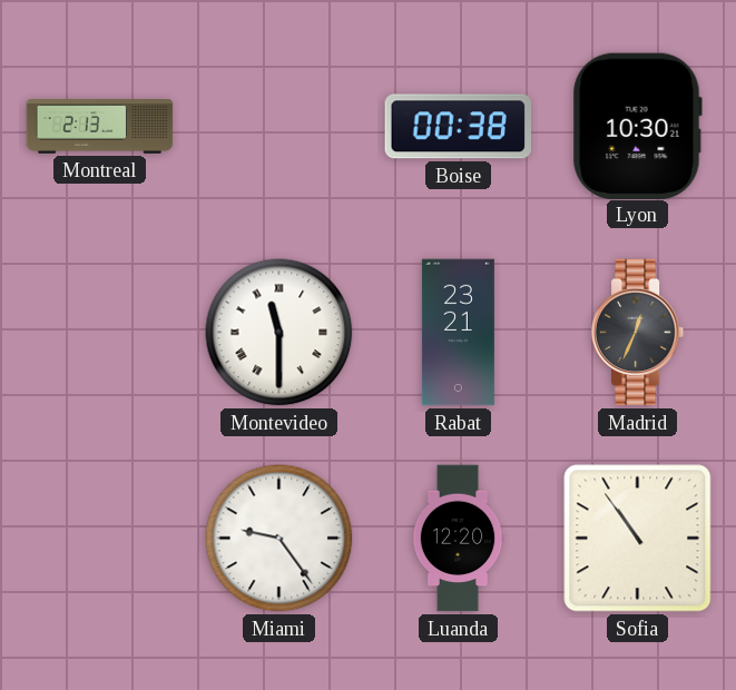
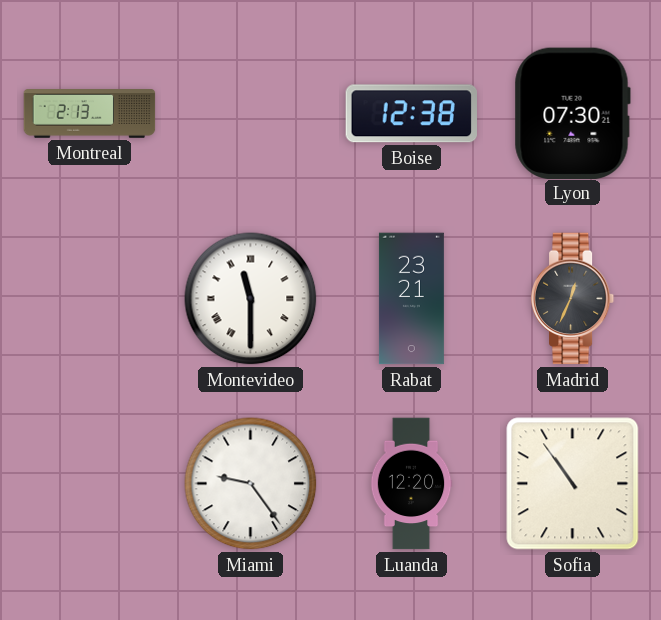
Boise: 00:38 -> 12:38 (411, 114)
Lyon: 10:30 -> 07:30 (572, 113)
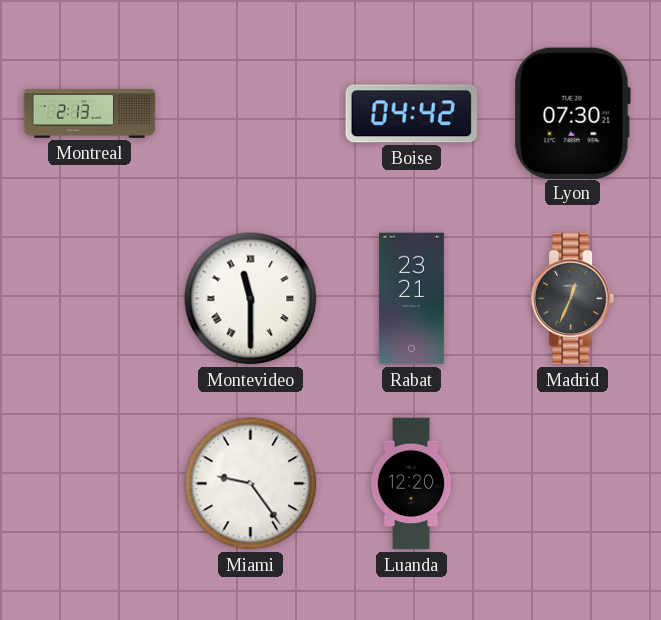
Boise: 12:38 -> 04:42 (411, 114)
Sofia: 10:54 -> none (573, 484)
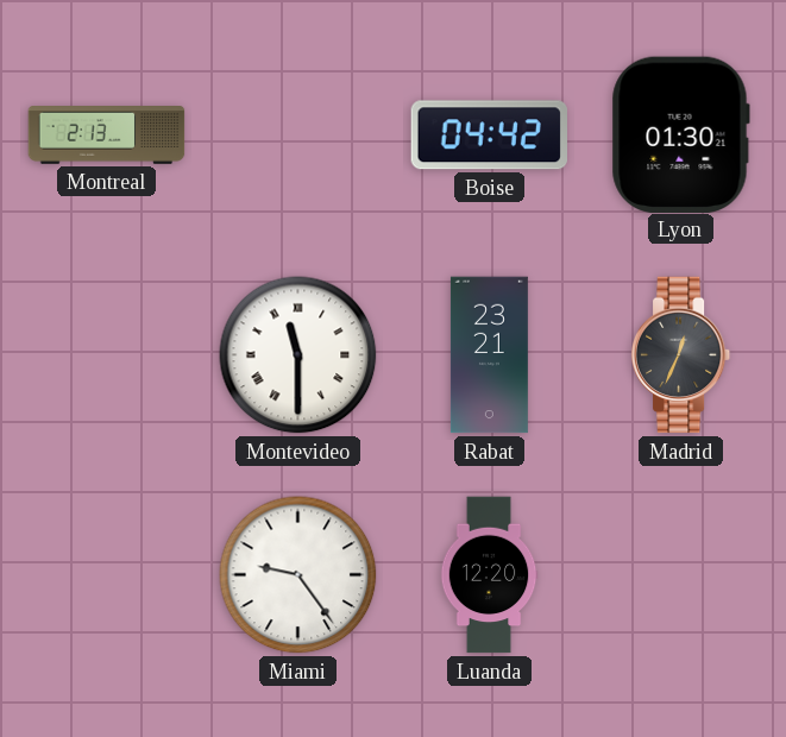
Lyon: 07:30 -> 01:30 (680, 134)
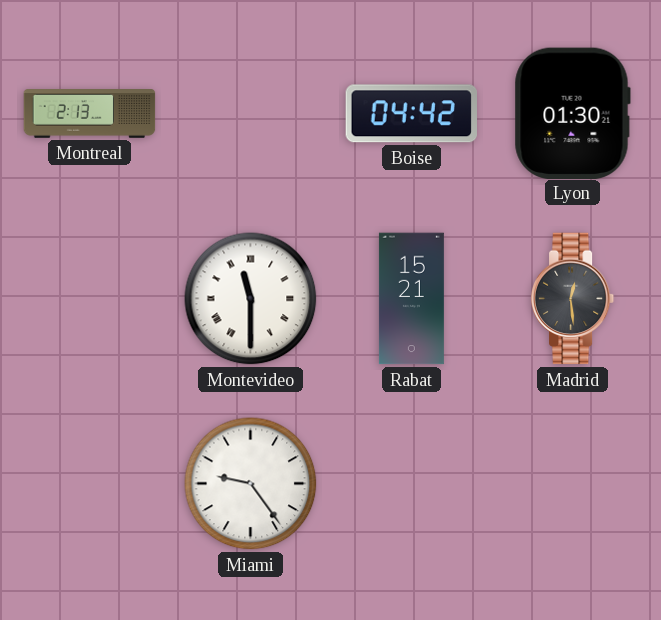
Rabat: 23:21 -> 15:21 (411, 299)
Madrid: 12:34 -> 12:29 (573, 299)
Luanda: 12:20 -> none (489, 575)
